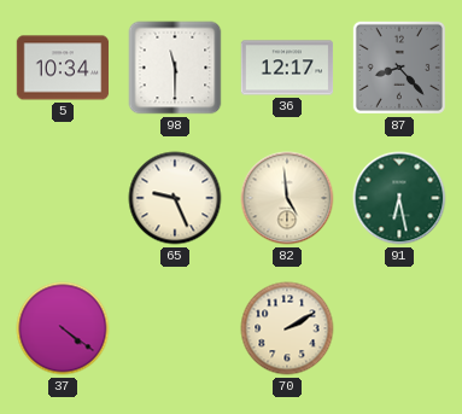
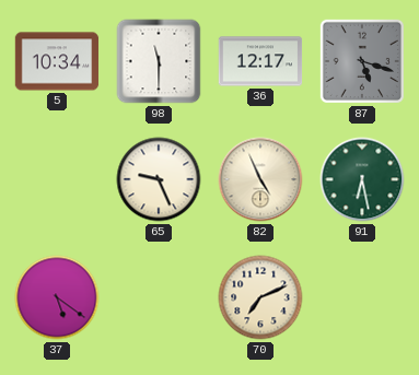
87: 8:23 -> 5:18 (362, 61)
82: 4:59 -> 4:56 (260, 179)
37: 4:21 -> 5:21 (57, 297)
70: 2:10 -> 7:11 (260, 297)
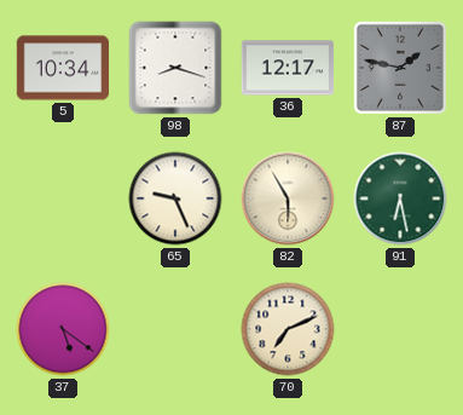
98: 11:30 -> 8:18 (175, 68)
87: 5:18 -> 1:47 (400, 68)
82: 4:56 -> 5:55 (288, 198)
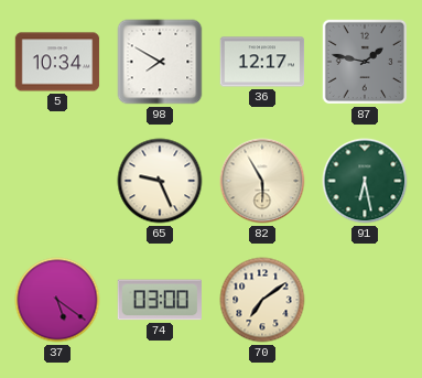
98: 8:18 -> 7:50 (160, 62)
74: none -> 03:00 (159, 300)
70: 7:11 -> 7:09 (262, 300)
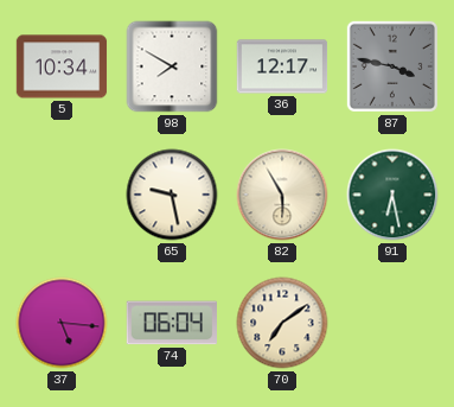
87: 1:47 -> 3:47 (392, 66)
65: 9:26 -> 9:28 (172, 195)
37: 5:21 -> 5:16 (62, 323)
74: 03:00 -> 06:04 (171, 323)
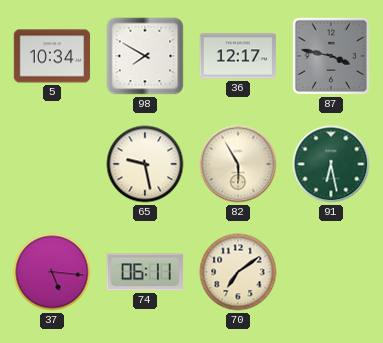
74: 06:04 -> 06:11 (144, 272)
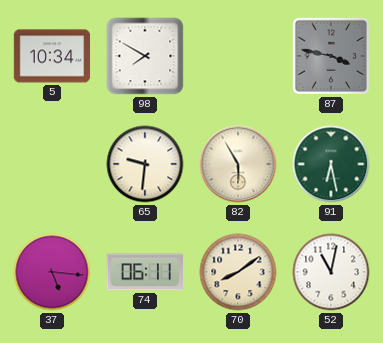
36: 12:17 -> none (238, 56)
65: 9:28 -> 9:31 (145, 164)
70: 7:09 -> 8:09 (238, 272)
52: none -> 11:02 (331, 272)
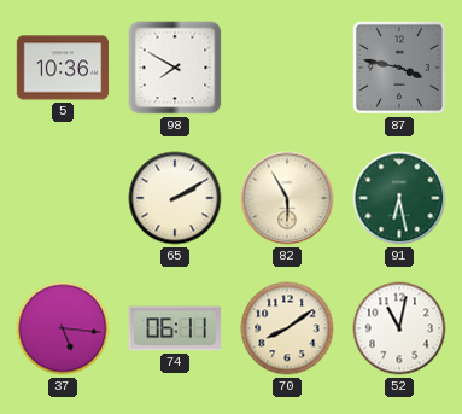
5: 10:34 -> 10:36 (63, 68)
65: 9:31 -> 2:10 (175, 198)
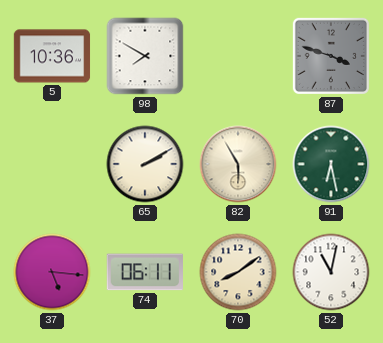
87: 3:47 -> 3:48 (331, 56)
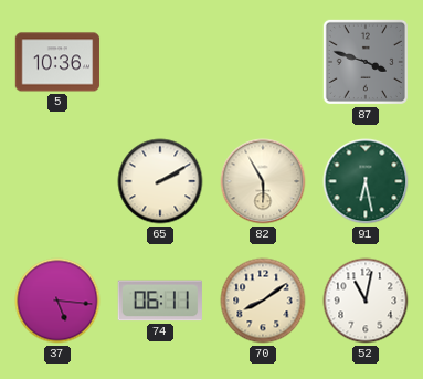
98: 7:50 -> none (145, 56)
